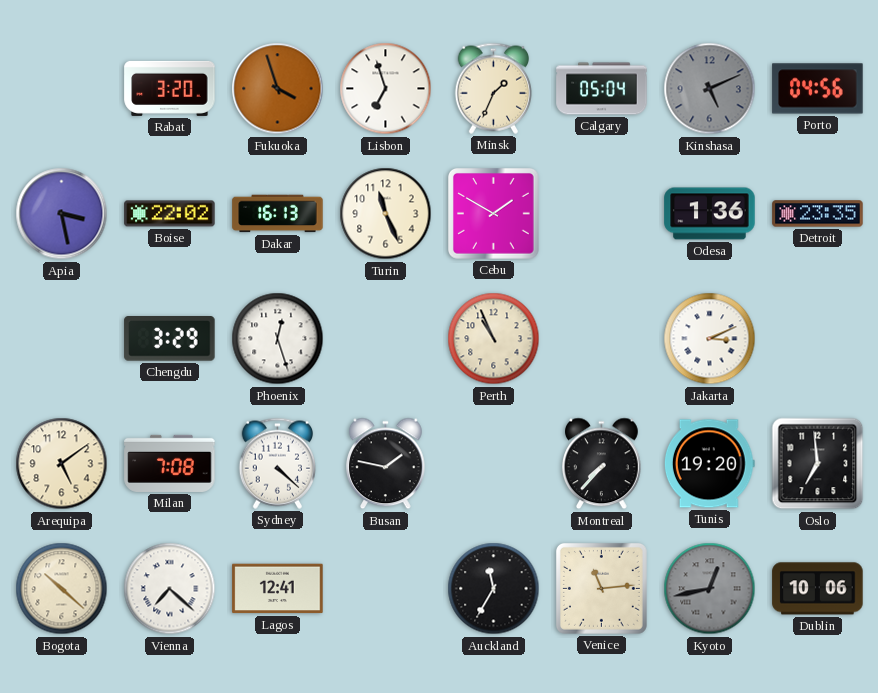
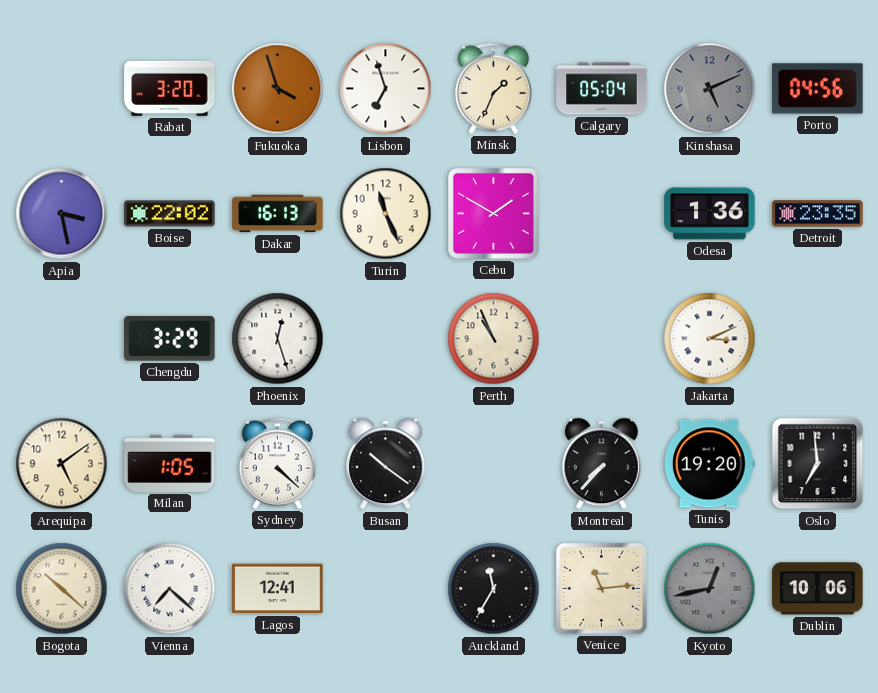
Milan: 7:08 -> 1:05 (170, 463)
Busan: 1:47 -> 10:21 (386, 464)
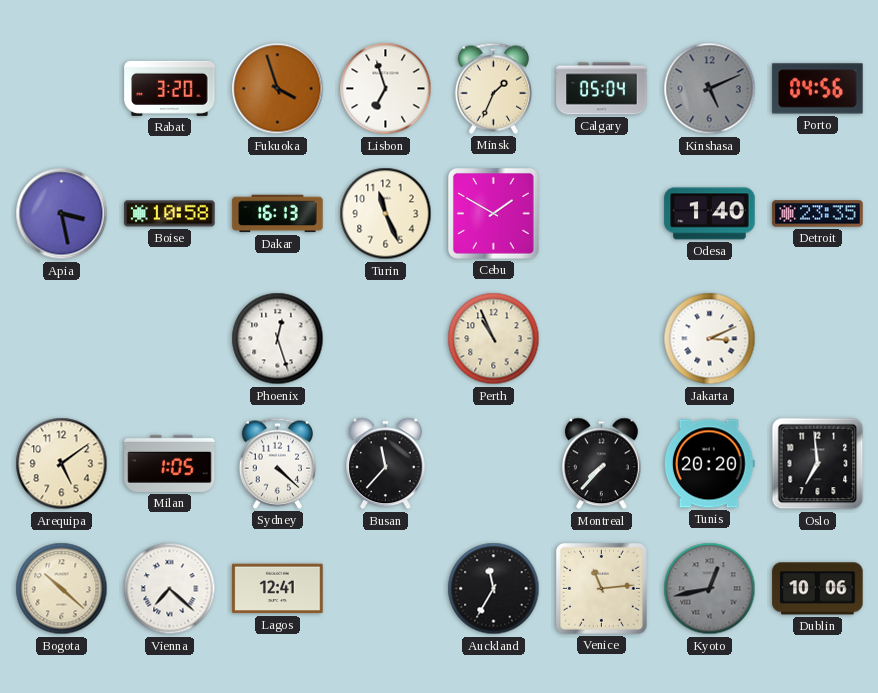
Boise: 22:02 -> 10:58 (170, 214)
Odesa: 1:36 -> 1:40 (710, 214)
Chengdu: 3:29 -> none (170, 339)
Busan: 10:21 -> 11:37 (386, 464)
Tunis: 19:20 -> 20:20 (709, 464)
